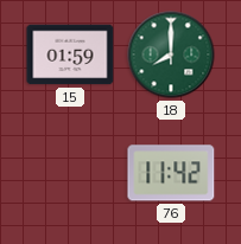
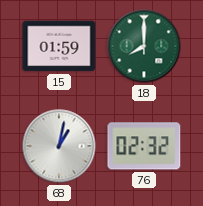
68: none -> 1:02 (59, 146)
76: 11:42 -> 02:32 (144, 146)
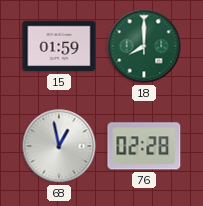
68: 1:02 -> 12:58 (59, 146)
76: 02:32 -> 02:28 (144, 146)
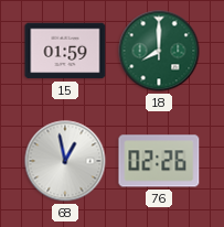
76: 02:28 -> 02:26 (159, 161)
